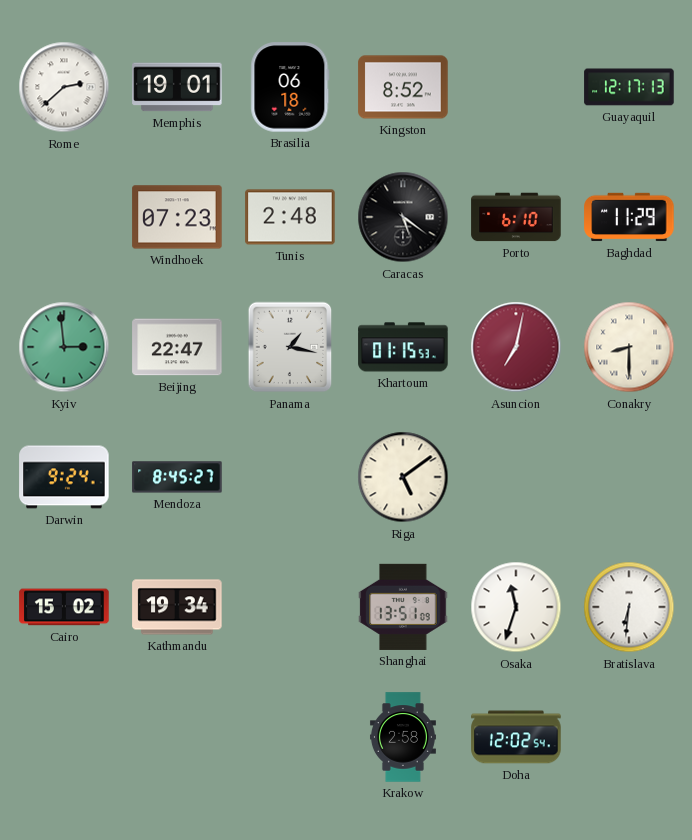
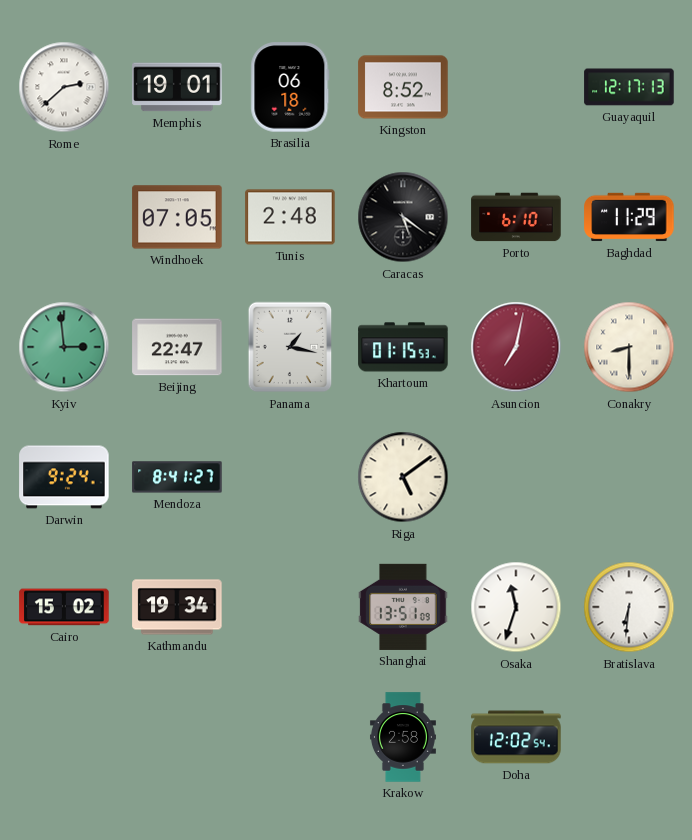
Windhoek: 07:23 -> 07:05 (177, 217)
Mendoza: 8:45 -> 8:41 (177, 477)
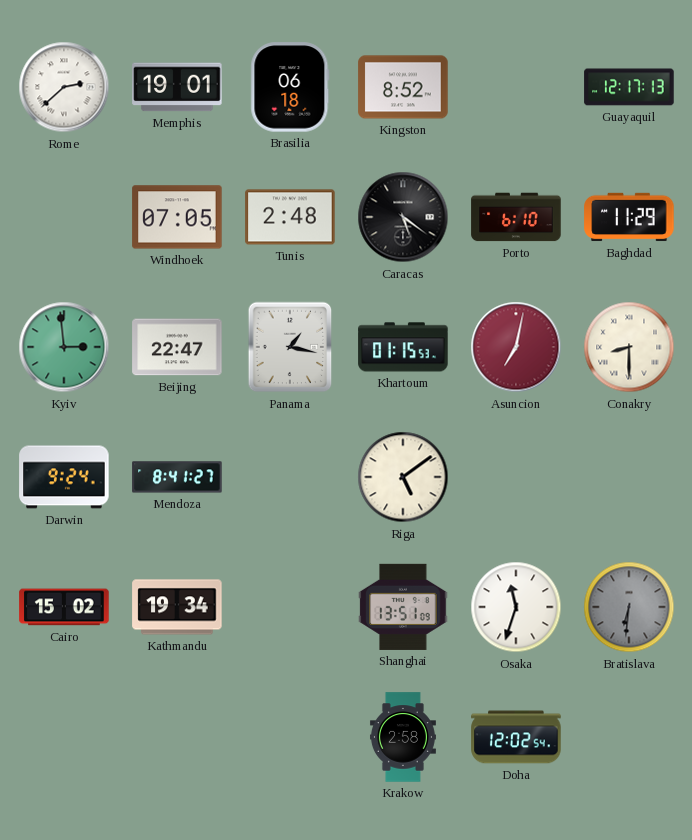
Bratislava dial: white -> grey (629, 607)
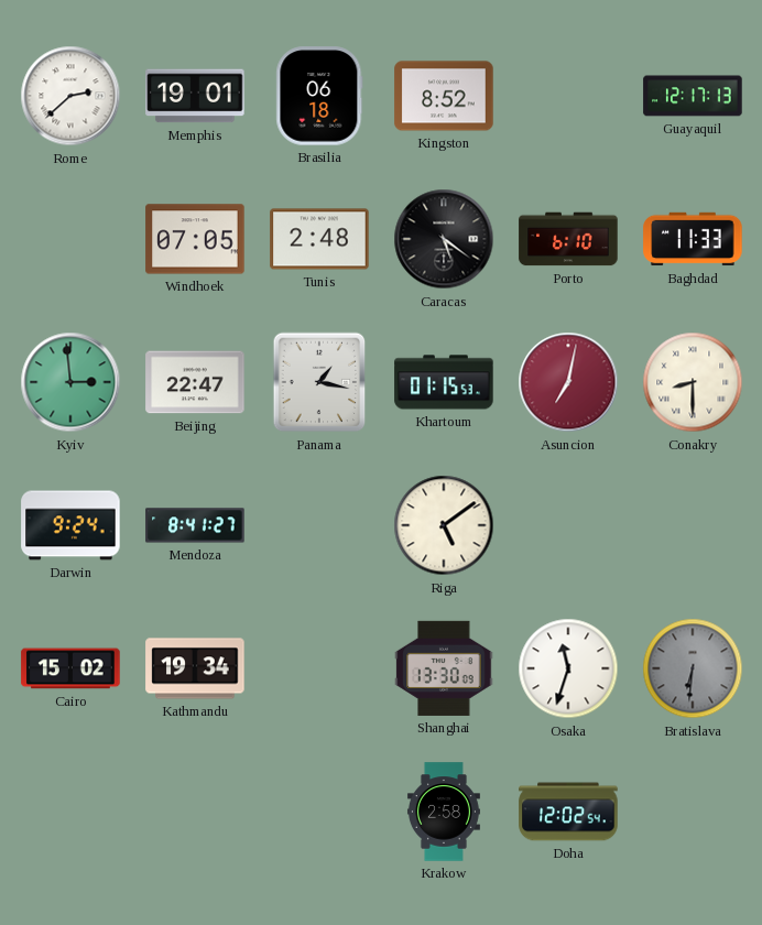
Baghdad: 11:29 -> 11:33 (693, 239)
Shanghai: 13:51 -> 13:30 (444, 668)
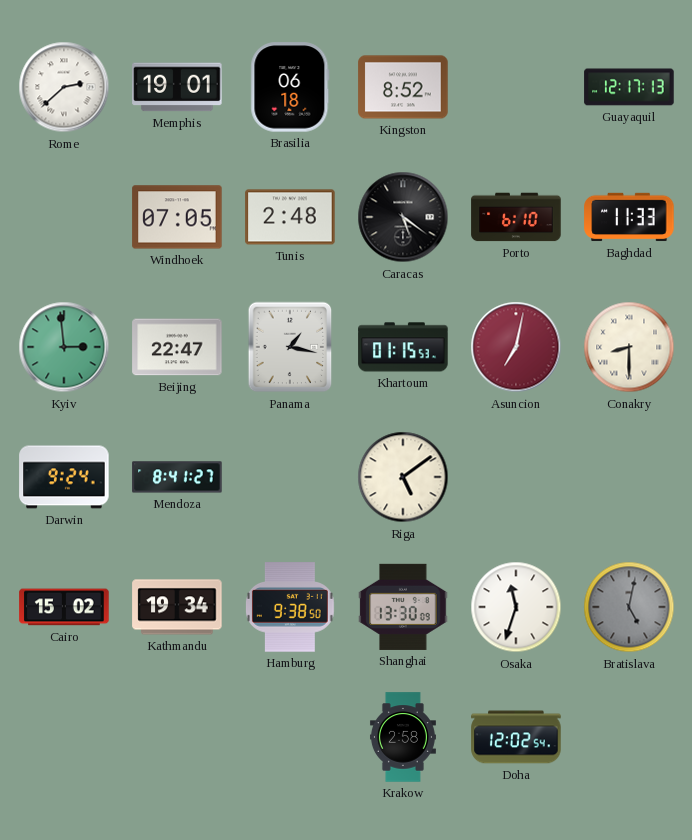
Hamburg: none -> 9:38 (290, 607)
Bratislava: 6:31 -> 5:02 (629, 607)
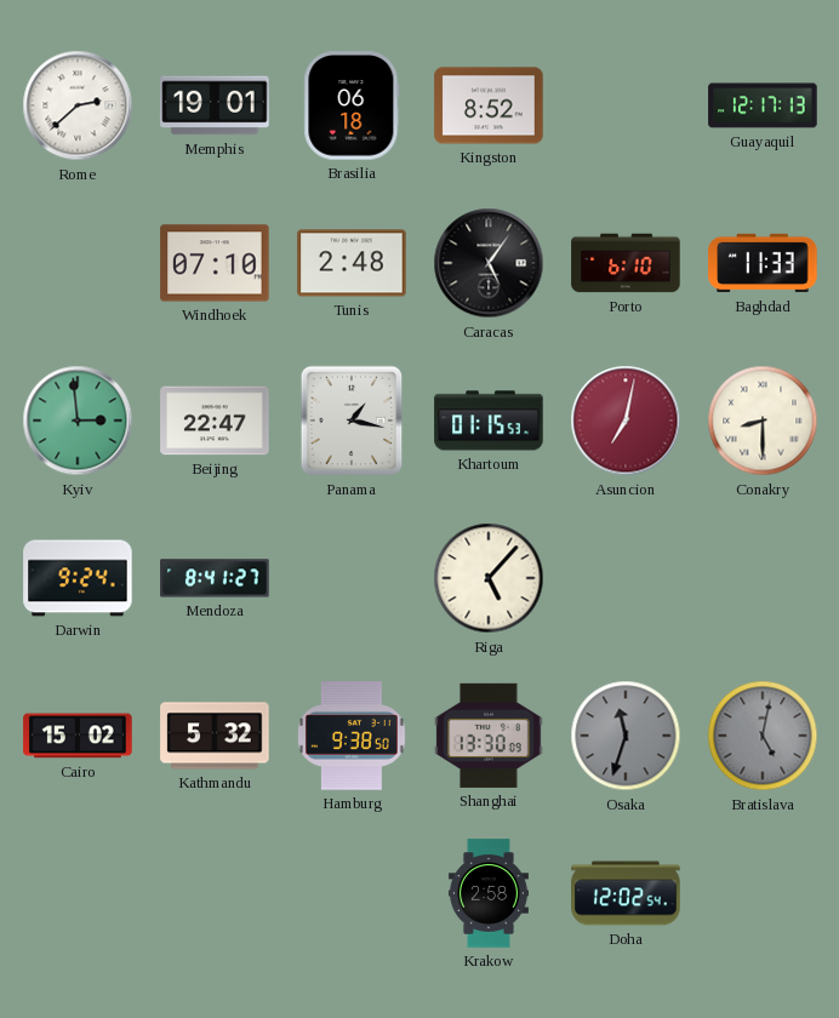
Windhoek: 07:05 -> 07:10 (215, 263)
Caracas: 5:21 -> 5:06 (489, 263)
Riga: 5:09 -> 5:07 (489, 578)
Kathmandu: 19:34 -> 5:32 (215, 736)
Osaka dial: white -> grey (626, 736)
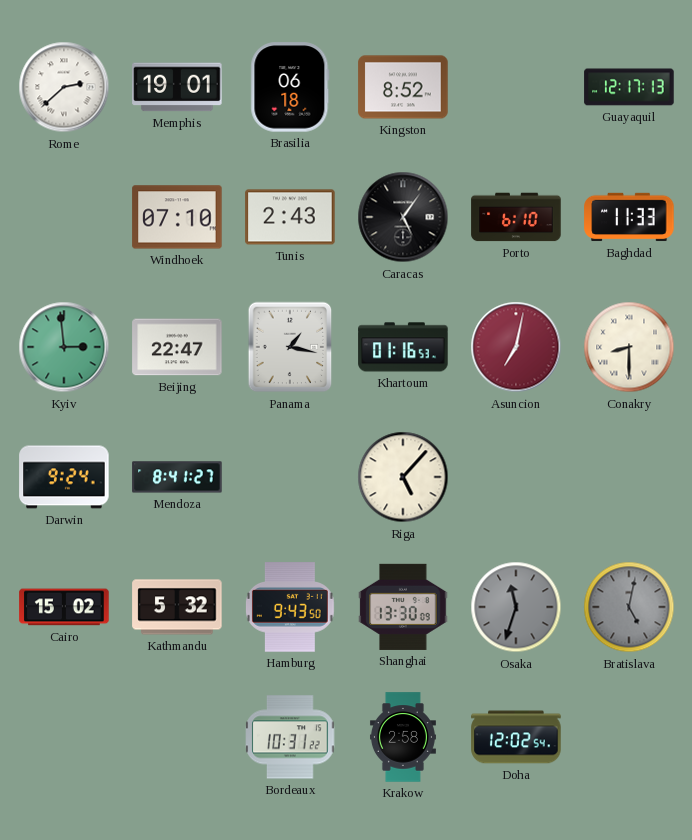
Tunis: 2:48 -> 2:43 (290, 217)
Khartoum: 01:15 -> 01:16 (403, 347)
Hamburg: 9:38 -> 9:43 (290, 607)
Bordeaux: none -> 10:31 (290, 737)
